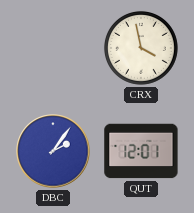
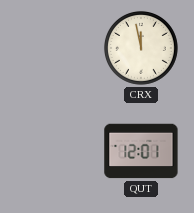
CRX: 3:58 -> 11:58 (141, 48)
DBC: 2:06 -> none (53, 151)
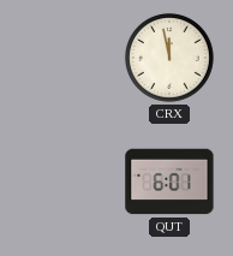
QUT: 12:01 -> 6:01 (169, 181)
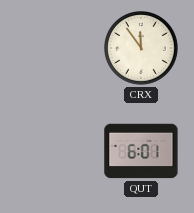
CRX: 11:58 -> 11:54 (141, 48)
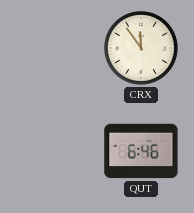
QUT: 6:01 -> 6:46 (141, 151)
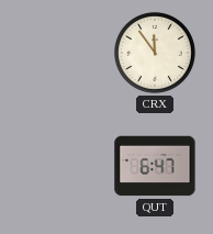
QUT: 6:46 -> 6:47 (155, 166)
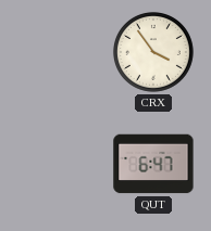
CRX: 11:54 -> 3:54 (153, 52)
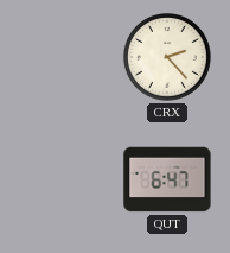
CRX: 3:54 -> 2:23 (167, 57)
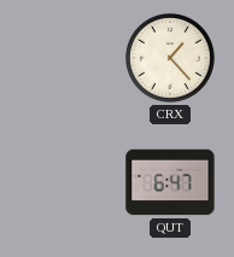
CRX: 2:23 -> 1:23 (170, 58)
